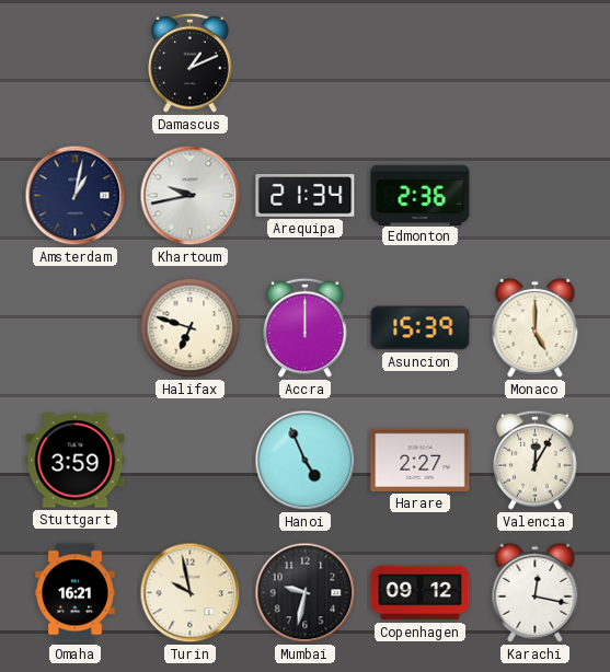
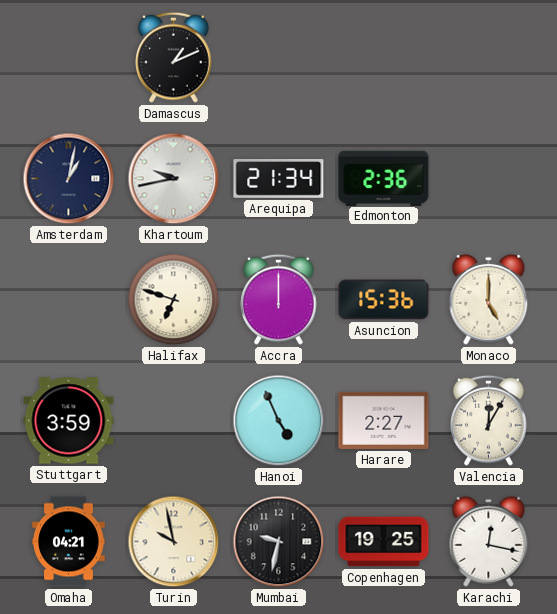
Asuncion: 15:39 -> 15:36 (384, 300)
Omaha: 16:21 -> 04:21 (69, 542)
Copenhagen: 09:12 -> 19:25 (384, 542)
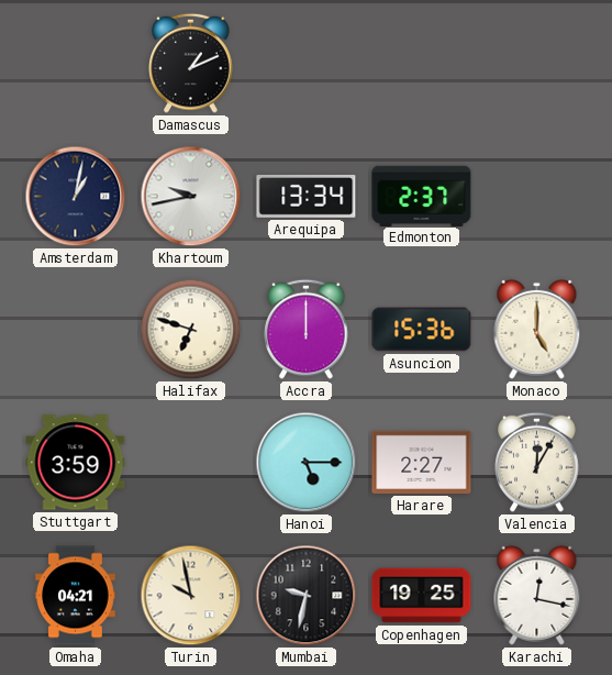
Arequipa: 21:34 -> 13:34 (307, 197)
Edmonton: 2:36 -> 2:37 (422, 196)
Hanoi: 4:56 -> 5:15 (307, 463)
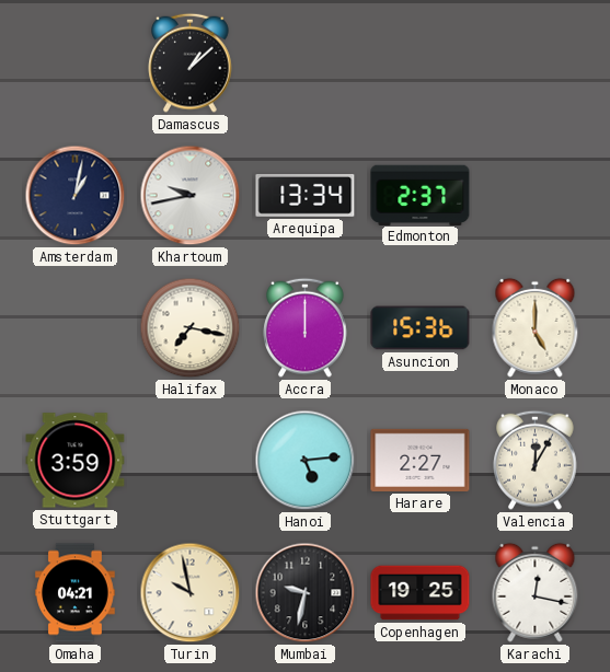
Damascus: 1:11 -> 1:08 (191, 62)
Halifax: 6:48 -> 7:17 (191, 328)
Hanoi: 5:15 -> 5:14 (306, 461)
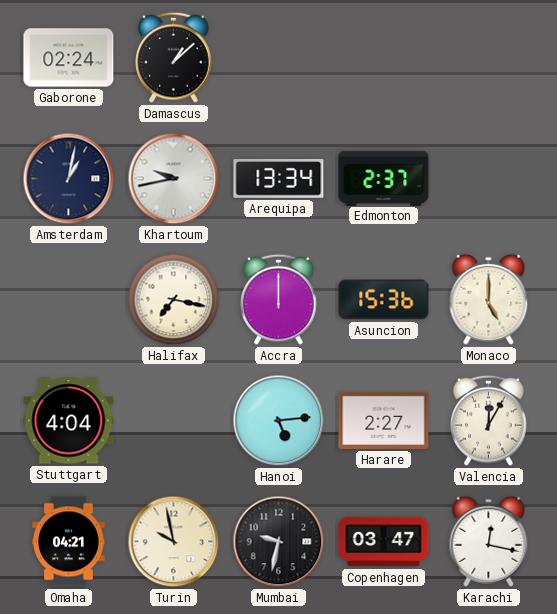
Gaborone: none -> 02:24 (69, 58)
Stuttgart: 3:59 -> 4:04 (69, 421)
Copenhagen: 19:25 -> 03:47 (384, 542)
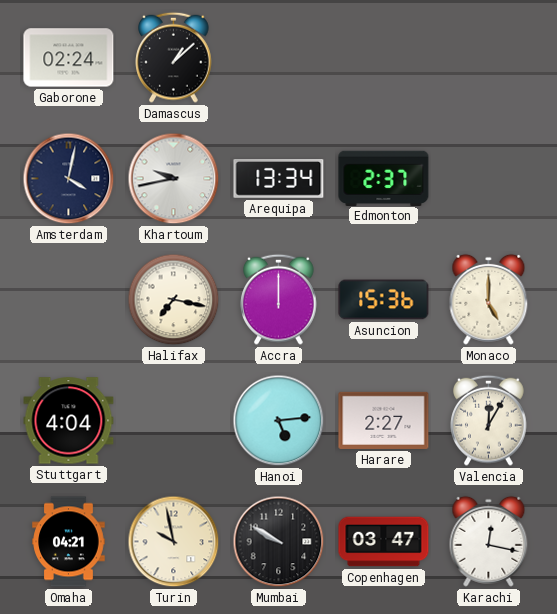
Amsterdam: 1:02 -> 4:02 (69, 179)
Mumbai: 9:32 -> 9:50 (279, 542)
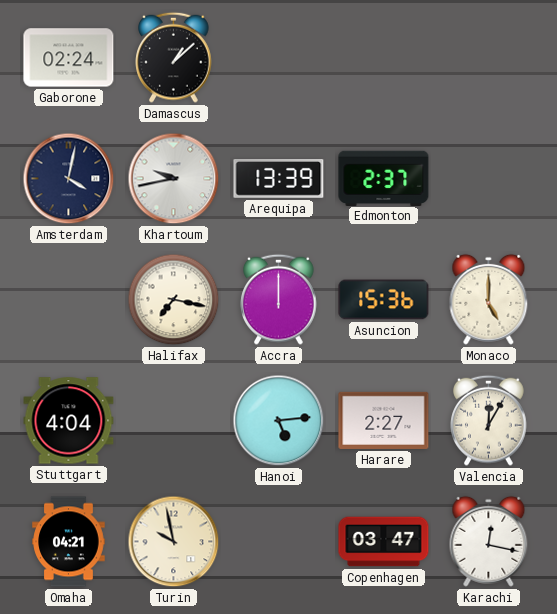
Arequipa: 13:34 -> 13:39 (279, 179)
Mumbai: 9:50 -> none (279, 542)
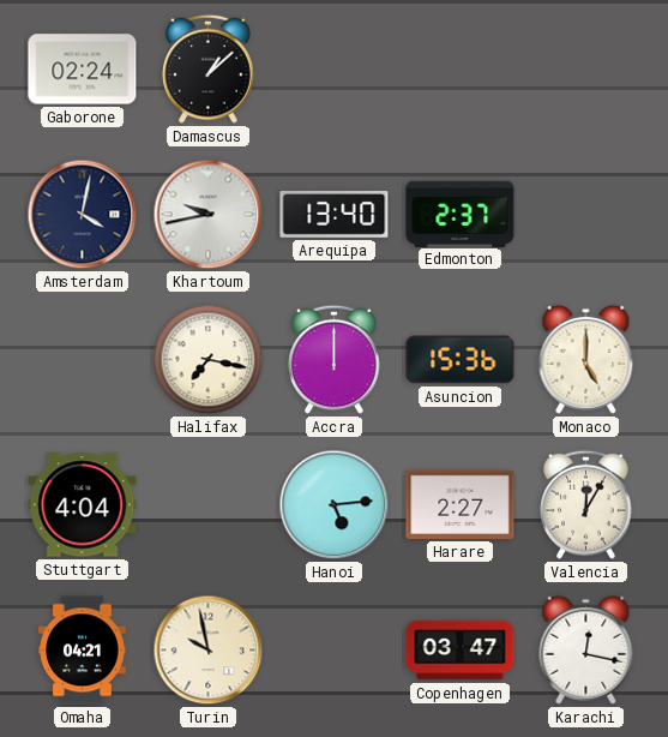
Arequipa: 13:39 -> 13:40 (335, 215)
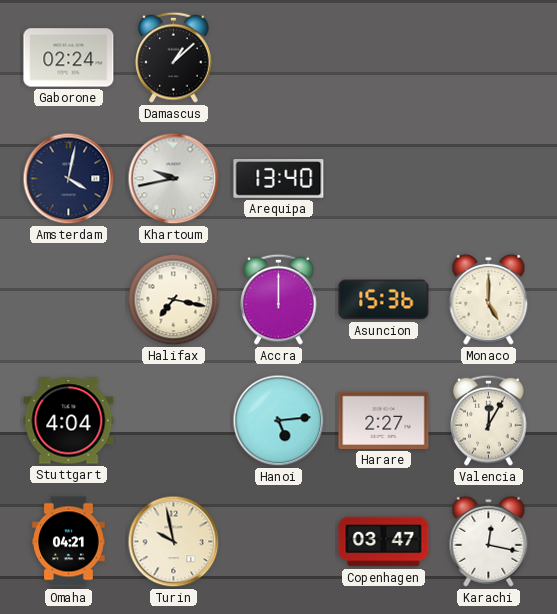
Edmonton: 2:37 -> none (461, 214)
